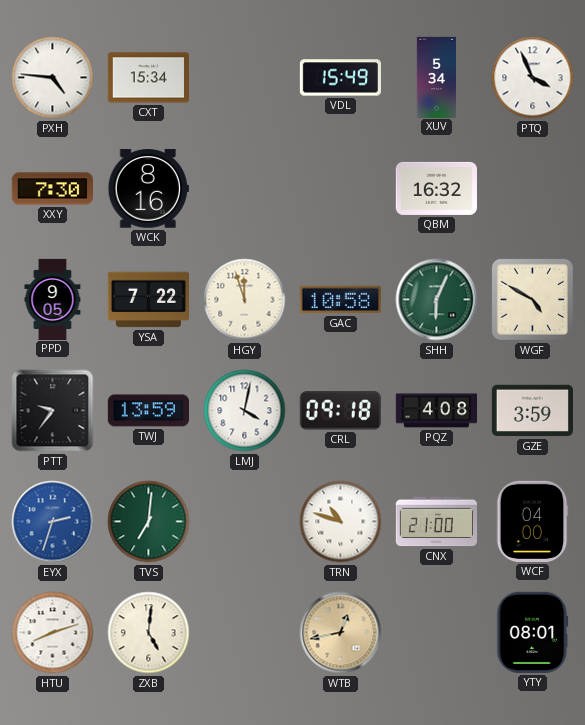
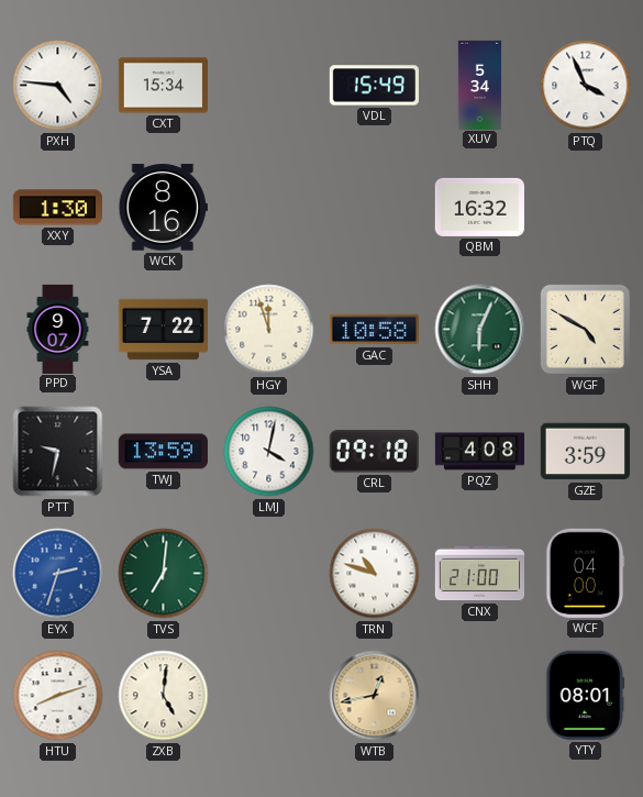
XXY: 7:30 -> 1:30 (57, 208)
PPD: 9:05 -> 9:07 (58, 329)
PTT: 9:36 -> 9:32 (58, 452)
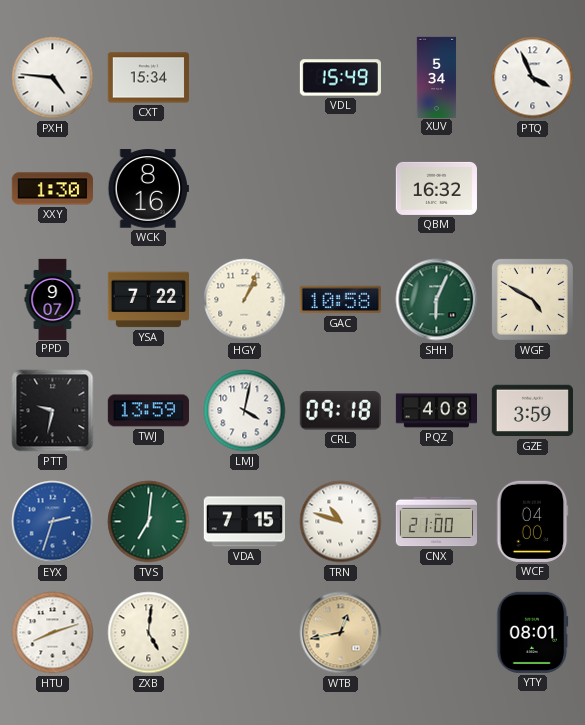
HGY: 11:57 -> 1:04 (245, 300)
VDA: none -> 7:15 (244, 522)
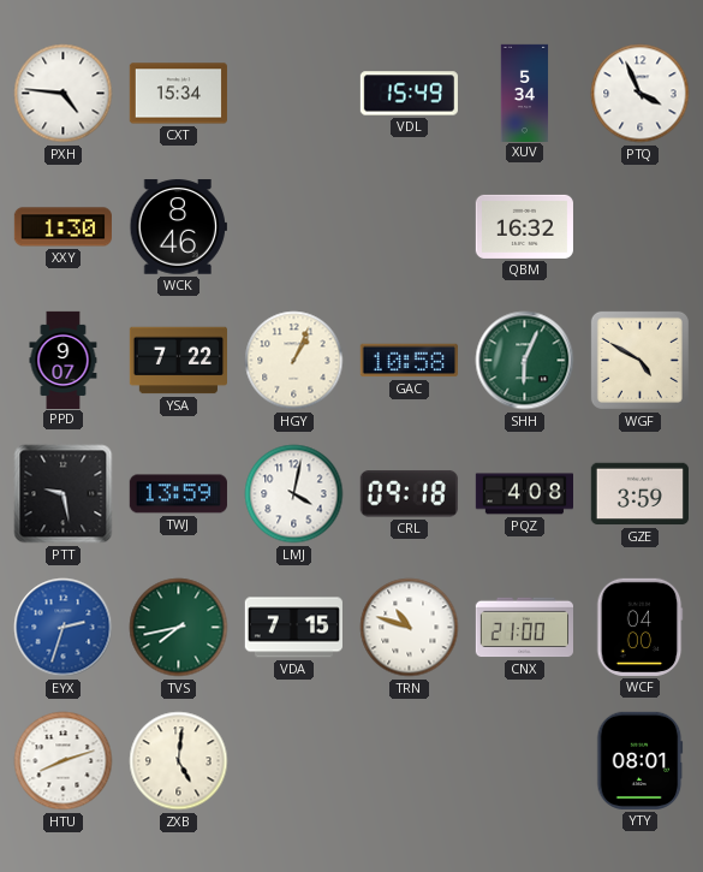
WCK: 8:16 -> 8:46 (178, 227)
PTT: 9:32 -> 9:28 (64, 494)
TVS: 7:01 -> 7:43 (179, 628)
WTB: 12:43 -> none (341, 633)
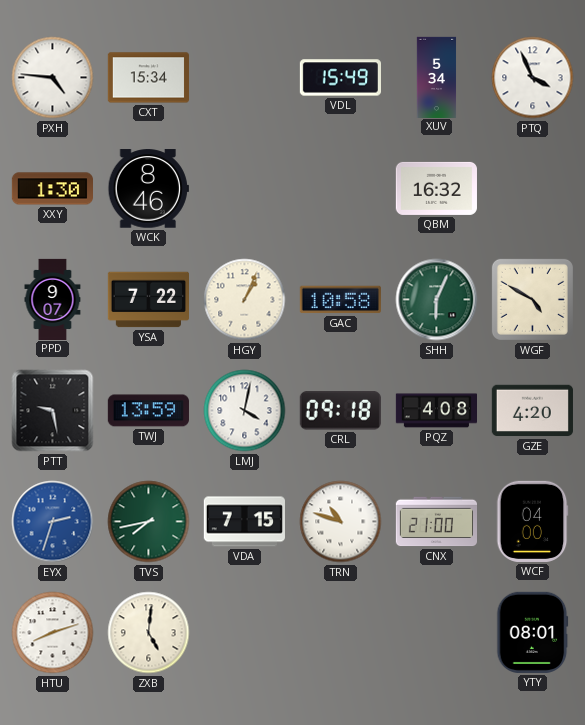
GZE: 3:59 -> 4:20 (532, 411)
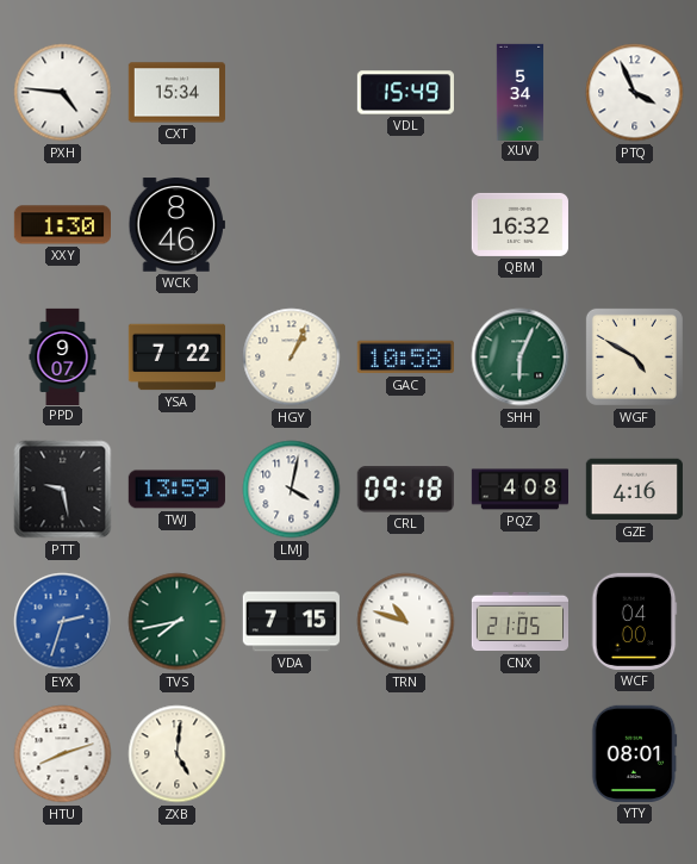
GZE: 4:20 -> 4:16 (634, 490)
CNX: 21:00 -> 21:05 (519, 622)
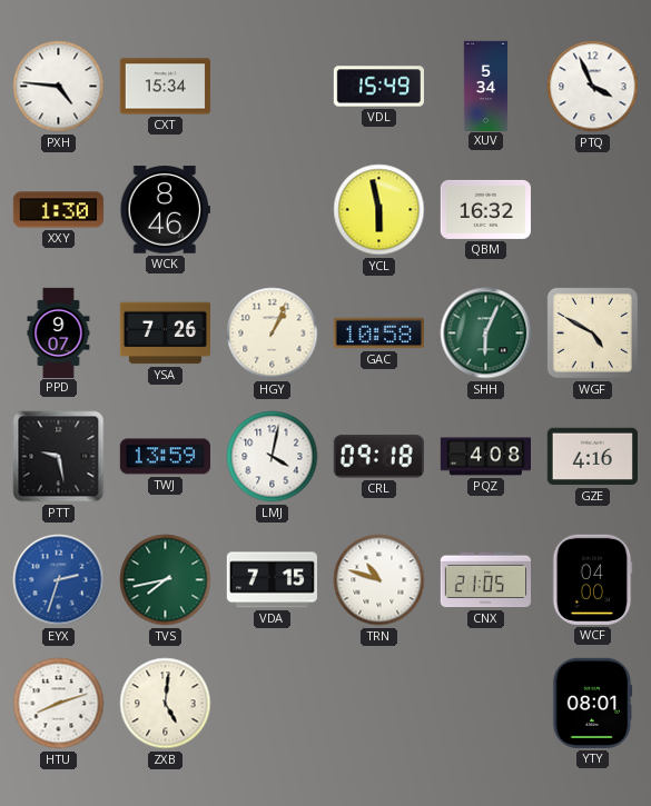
YCL: none -> 5:58 (379, 210)
YSA: 7:22 -> 7:26 (165, 334)
